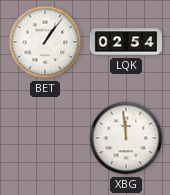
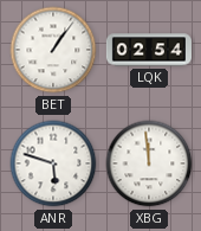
ANR: none -> 5:48 (53, 163)
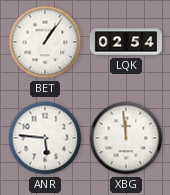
ANR: 5:48 -> 5:46 (45, 138)
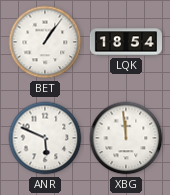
LQK: 02:54 -> 18:54 (126, 42)
ANR: 5:46 -> 5:49 (45, 138)
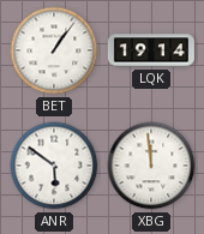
LQK: 18:54 -> 19:14 (151, 50)
ANR: 5:49 -> 5:51 (54, 166)
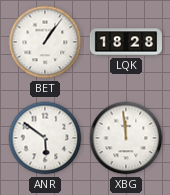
LQK: 19:14 -> 18:28 (126, 42)
